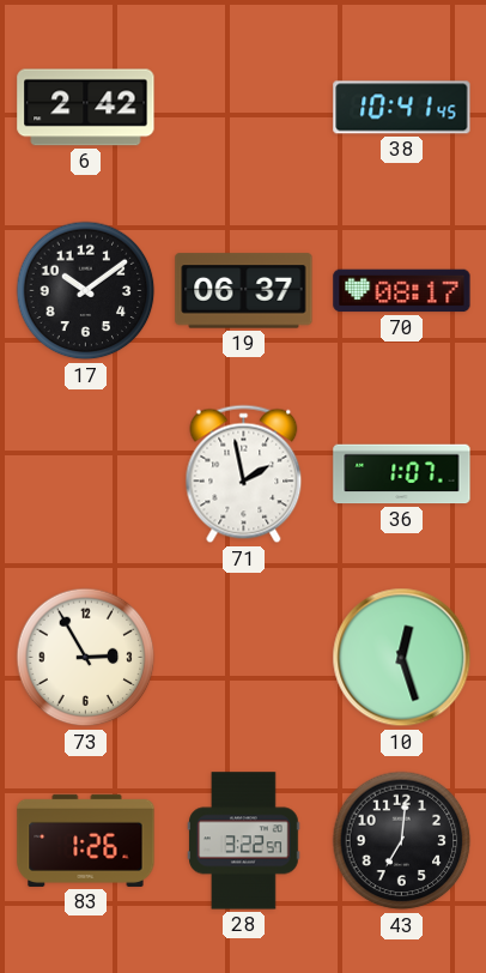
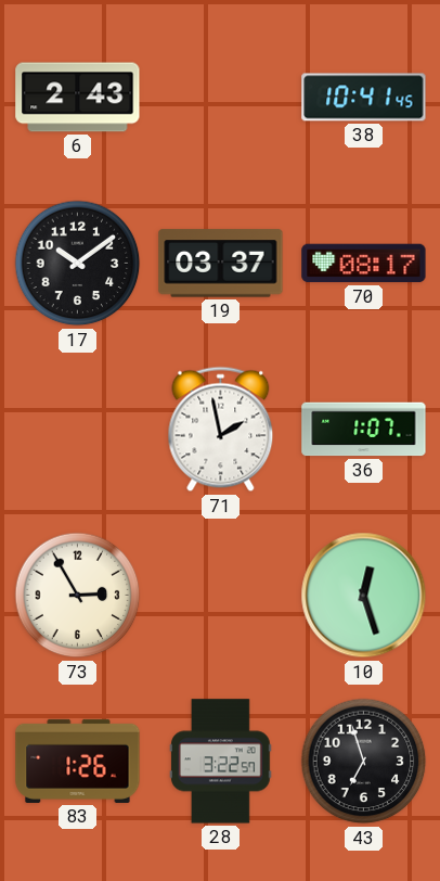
6: 2:42 -> 2:43 (78, 98)
19: 06:37 -> 03:37 (221, 264)
43: 7:01 -> 6:57 (364, 762)
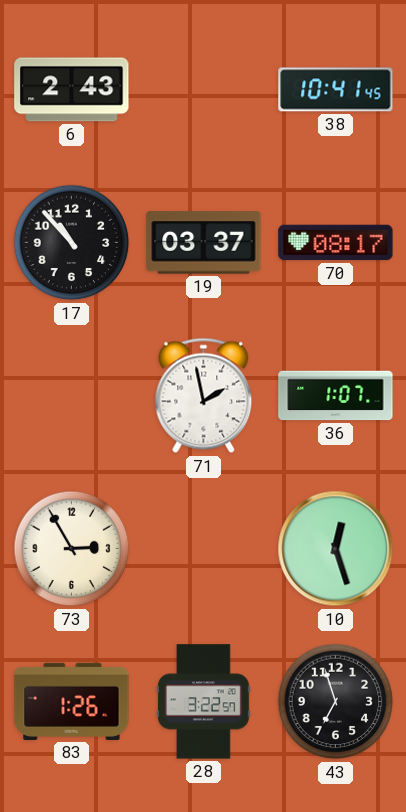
17: 10:09 -> 10:53 (72, 243)
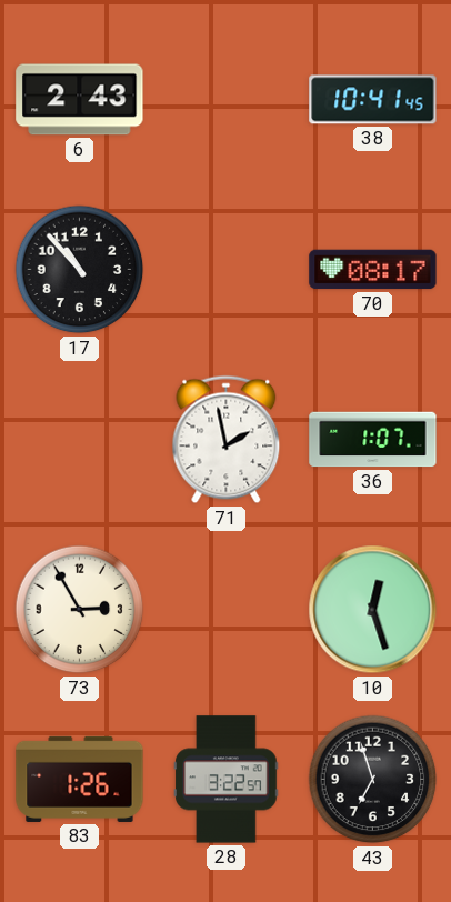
19: 03:37 -> none (204, 243)
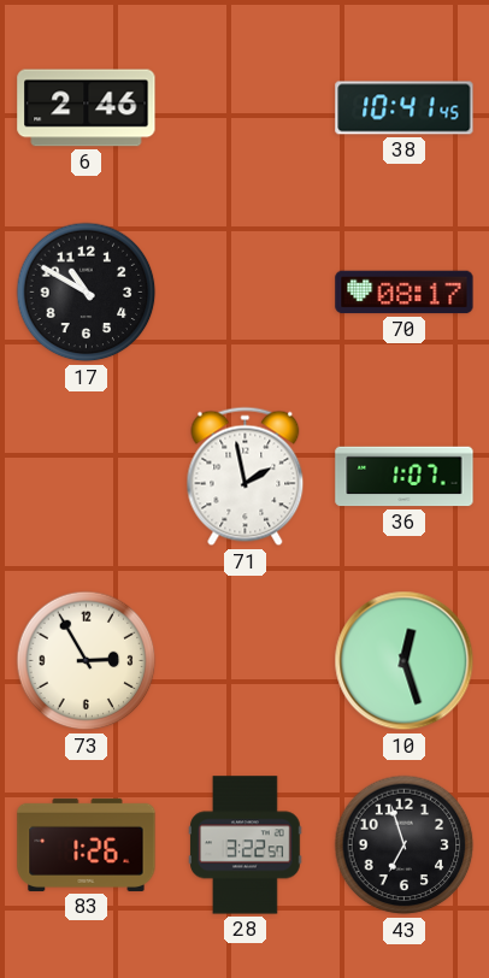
6: 2:43 -> 2:46 (87, 108)
17: 10:53 -> 10:50 (87, 293)
